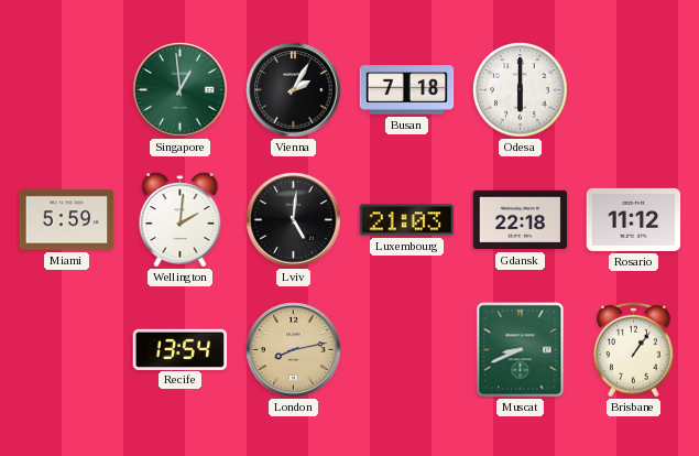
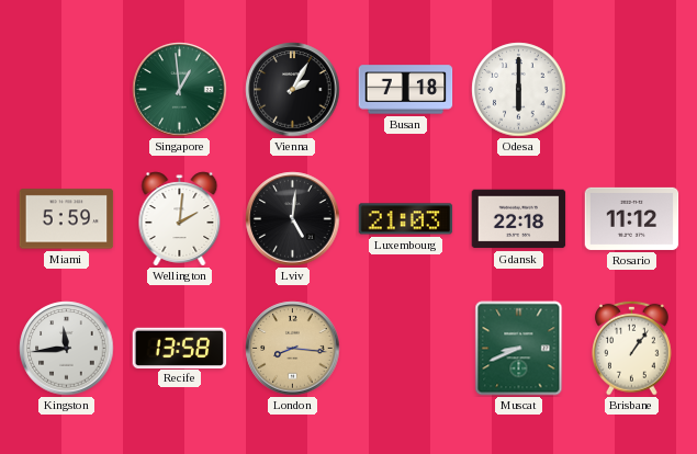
Kingston: none -> 11:44 (67, 349)
Recife: 13:54 -> 13:58 (180, 348)
London: 8:13 -> 8:16 (293, 349)
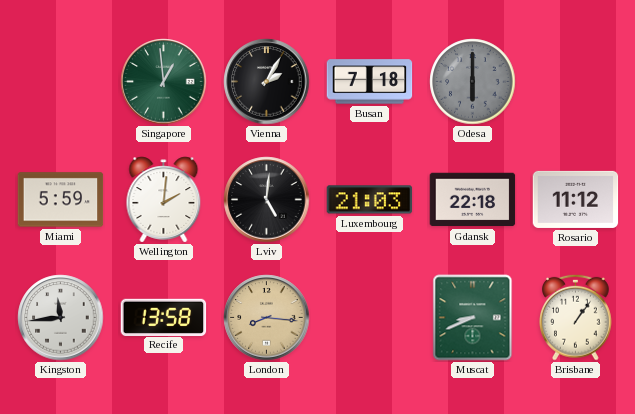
Odesa dial: white -> grey (473, 82)
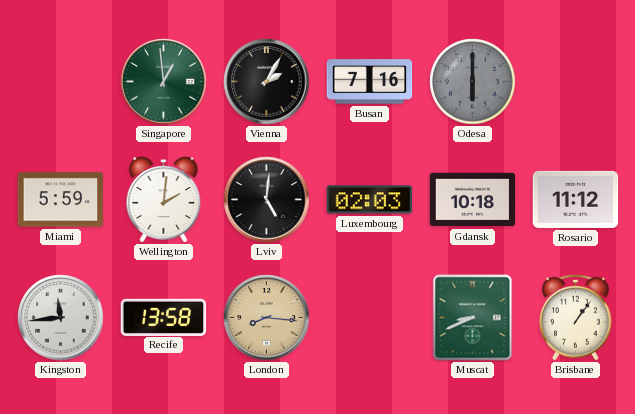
Busan: 7:18 -> 7:16 (370, 82)
Luxembourg: 21:03 -> 02:03 (370, 200)
Gdansk: 22:18 -> 10:18 (473, 200)
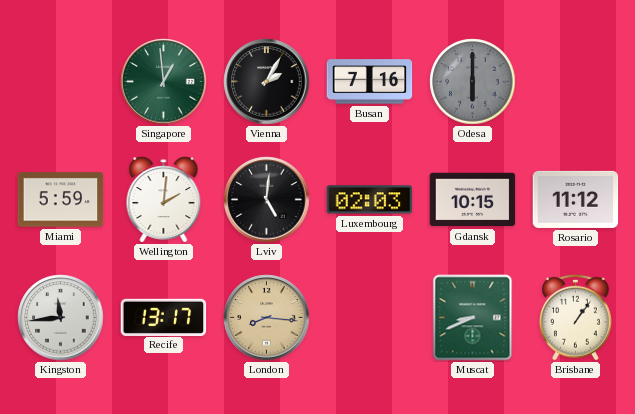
Gdansk: 10:18 -> 10:15 (473, 200)
Recife: 13:58 -> 13:17 (164, 317)
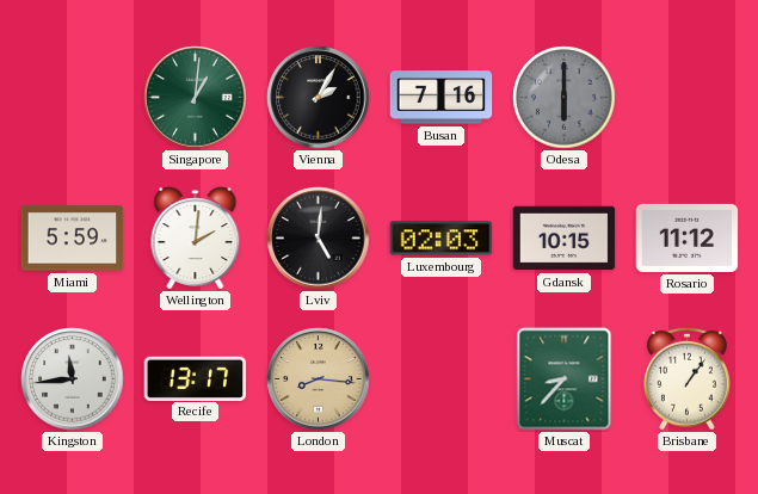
Singapore: 12:59 -> 1:01 (196, 98)
Muscat: 8:41 -> 8:37 (565, 379)
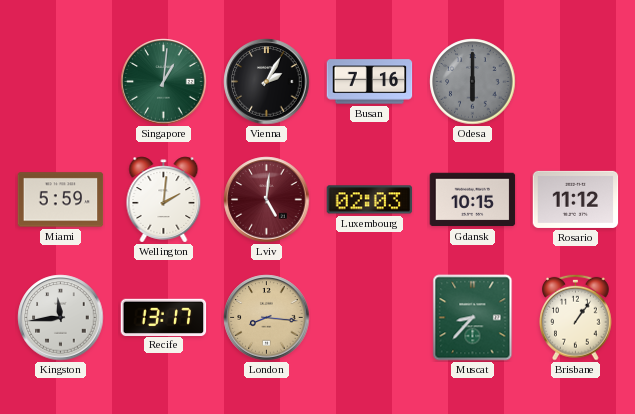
Lviv dial: black -> burgundy (267, 200)
